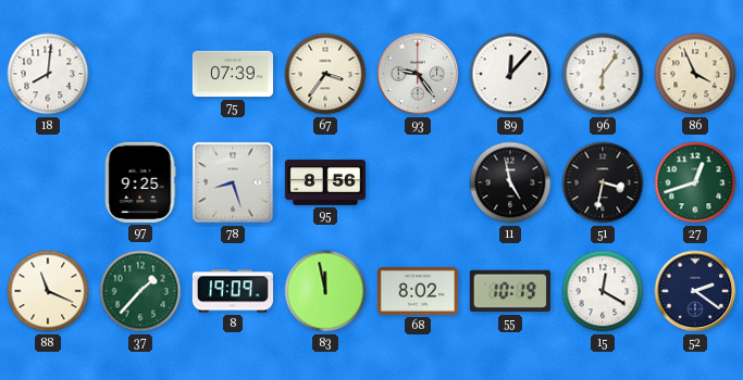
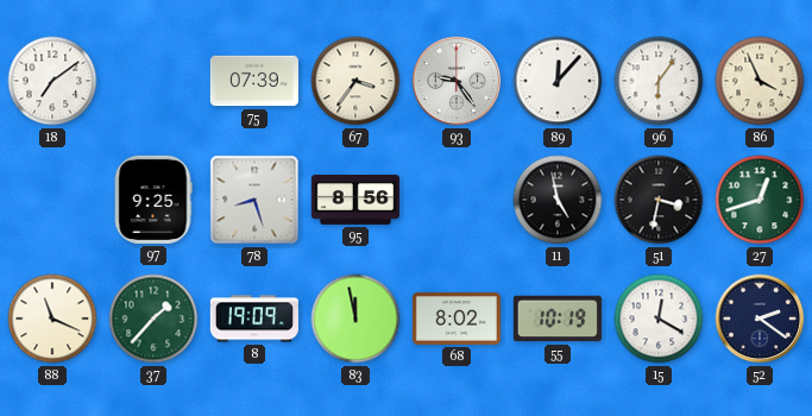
18: 8:01 -> 7:09 (52, 81)
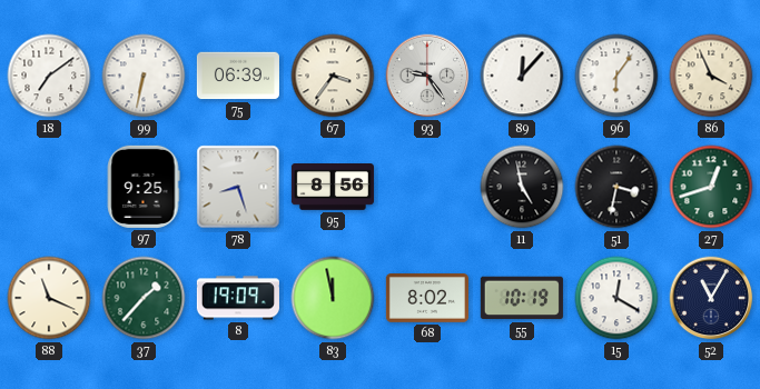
99: none -> 6:32 (144, 76)
75: 07:39 -> 06:39 (238, 76)
52: 2:21 -> 11:05 (711, 298)
